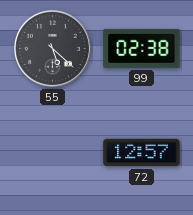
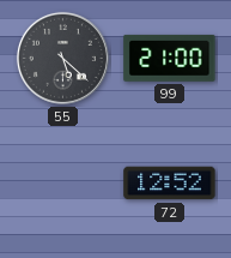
99: 02:38 -> 21:00 (170, 58)
72: 12:57 -> 12:52 (170, 184)
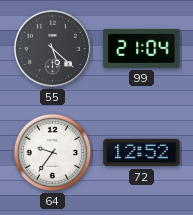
99: 21:00 -> 21:04 (142, 48)
64: none -> 9:36 (53, 153)
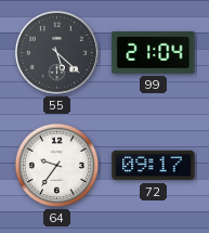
72: 12:52 -> 09:17 (154, 166)
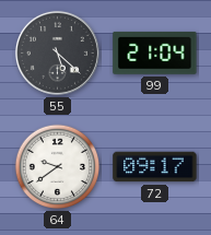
64: 9:36 -> 9:39 (58, 167)
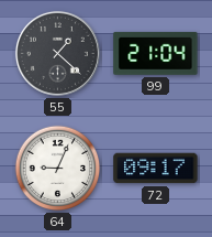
55: 5:22 -> 1:22 (57, 53)
64: 9:39 -> 9:04 (58, 169)
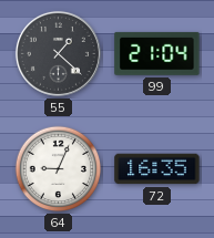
72: 09:17 -> 16:35 (157, 169)
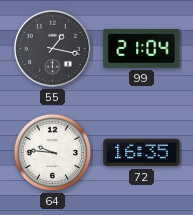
55: 1:22 -> 1:17 (52, 48)
64: 9:04 -> 9:46 (53, 153)
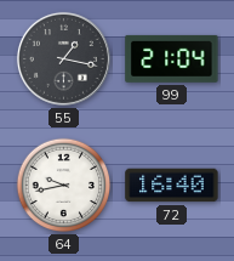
64: 9:46 -> 9:43 (64, 186)
72: 16:35 -> 16:40 (172, 186)
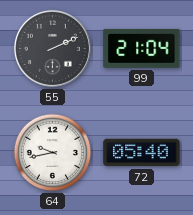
55: 1:17 -> 2:11 (52, 48)
72: 16:40 -> 05:40 (142, 153)
